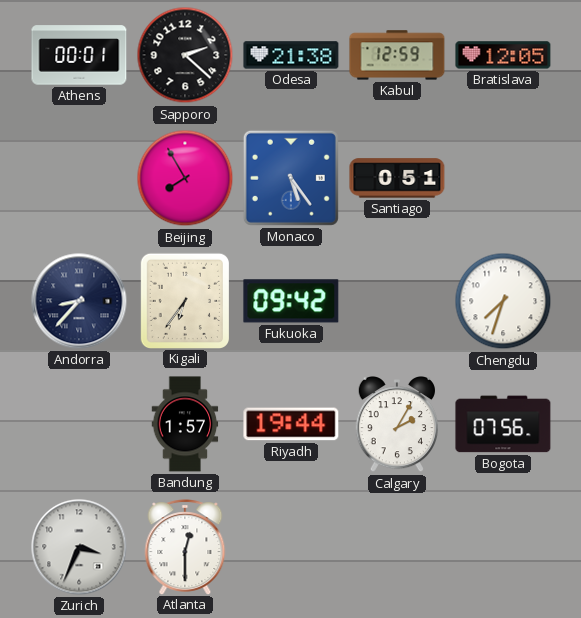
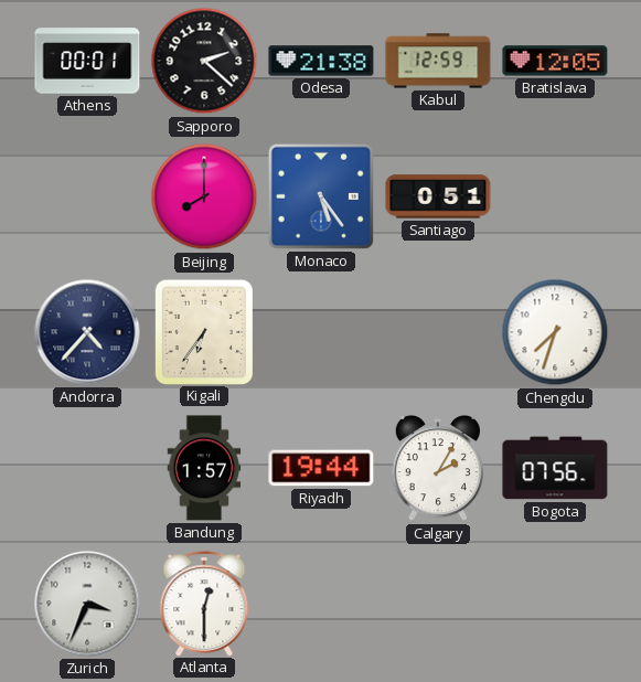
Beijing: 7:55 -> 8:00 (204, 196)
Andorra: 8:37 -> 4:37 (87, 332)
Fukuoka: 09:42 -> none (291, 301)
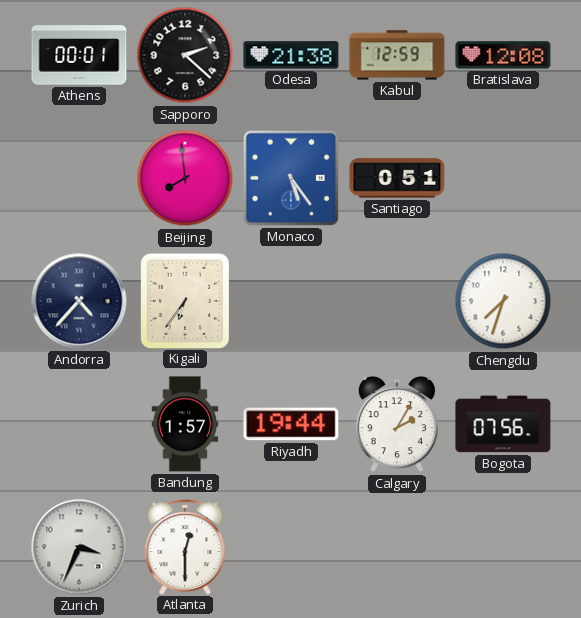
Bratislava: 12:05 -> 12:08 (503, 55)
Beijing: 8:00 -> 7:59 (185, 178)
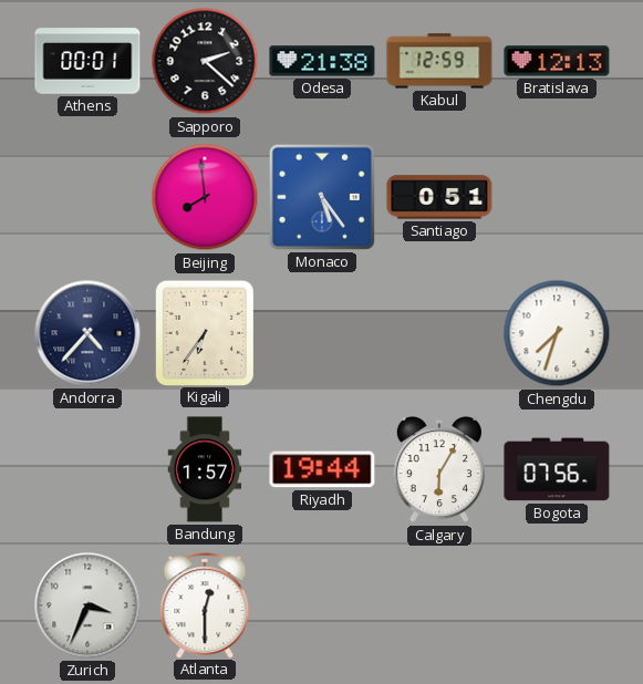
Bratislava: 12:08 -> 12:13 (557, 61)
Calgary: 2:05 -> 6:05 (438, 470)
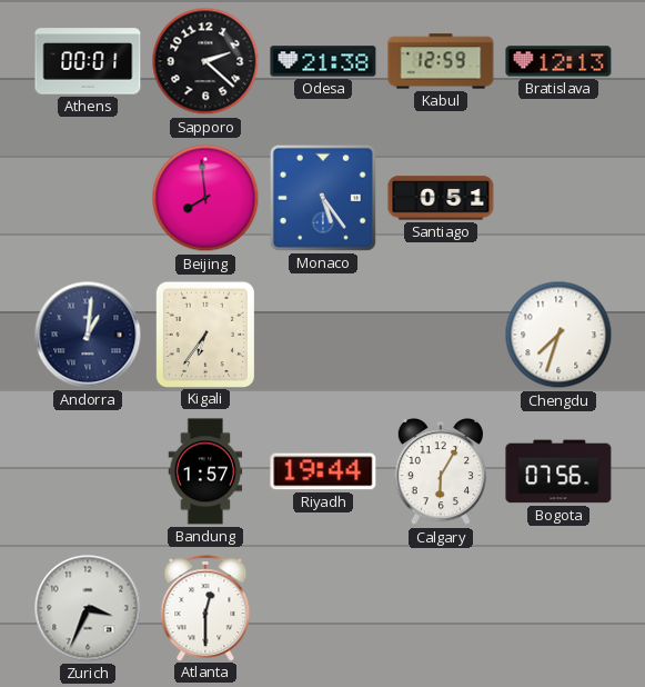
Andorra: 4:37 -> 1:01 (88, 335)
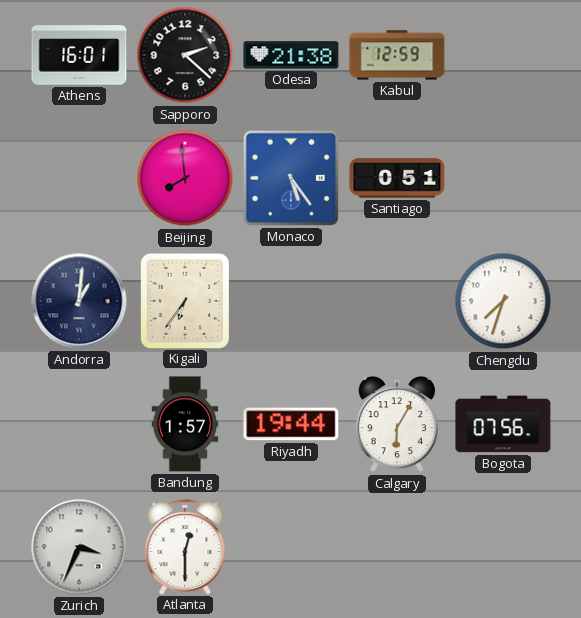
Athens: 00:01 -> 16:01 (79, 55)
Bratislava: 12:13 -> none (558, 61)
